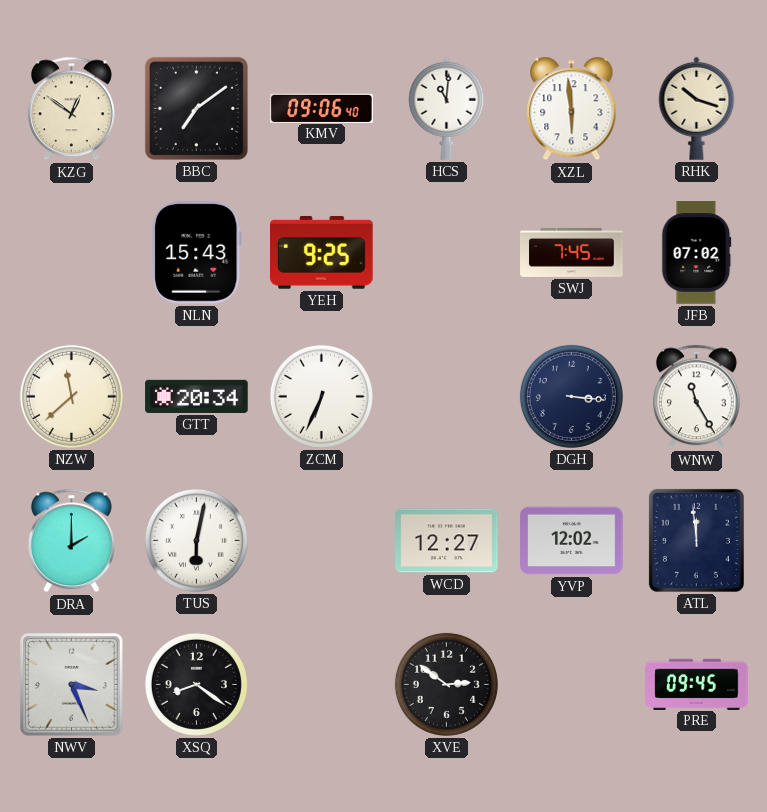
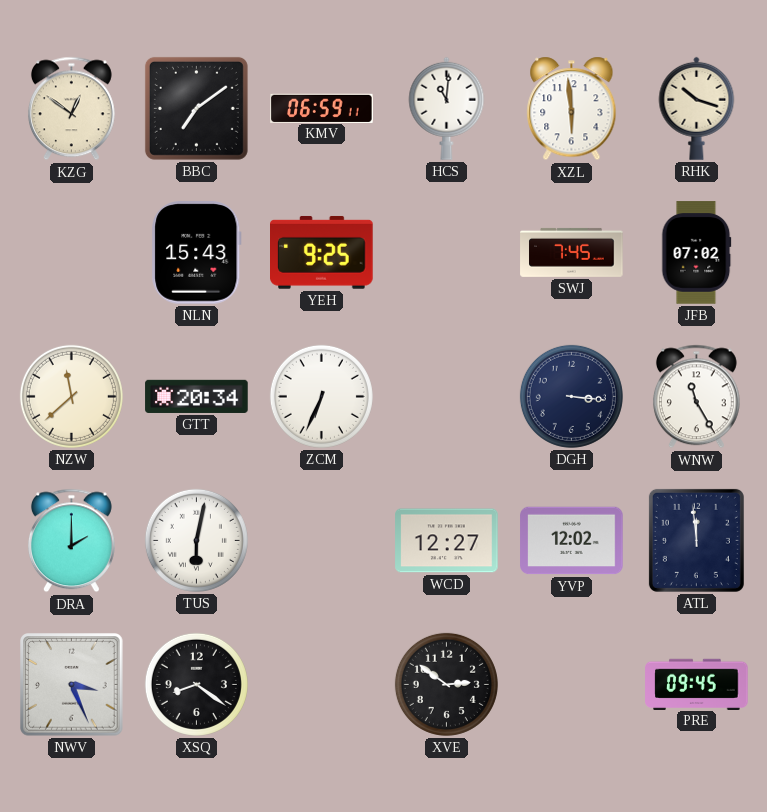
KMV: 09:06 -> 06:59 (322, 108)
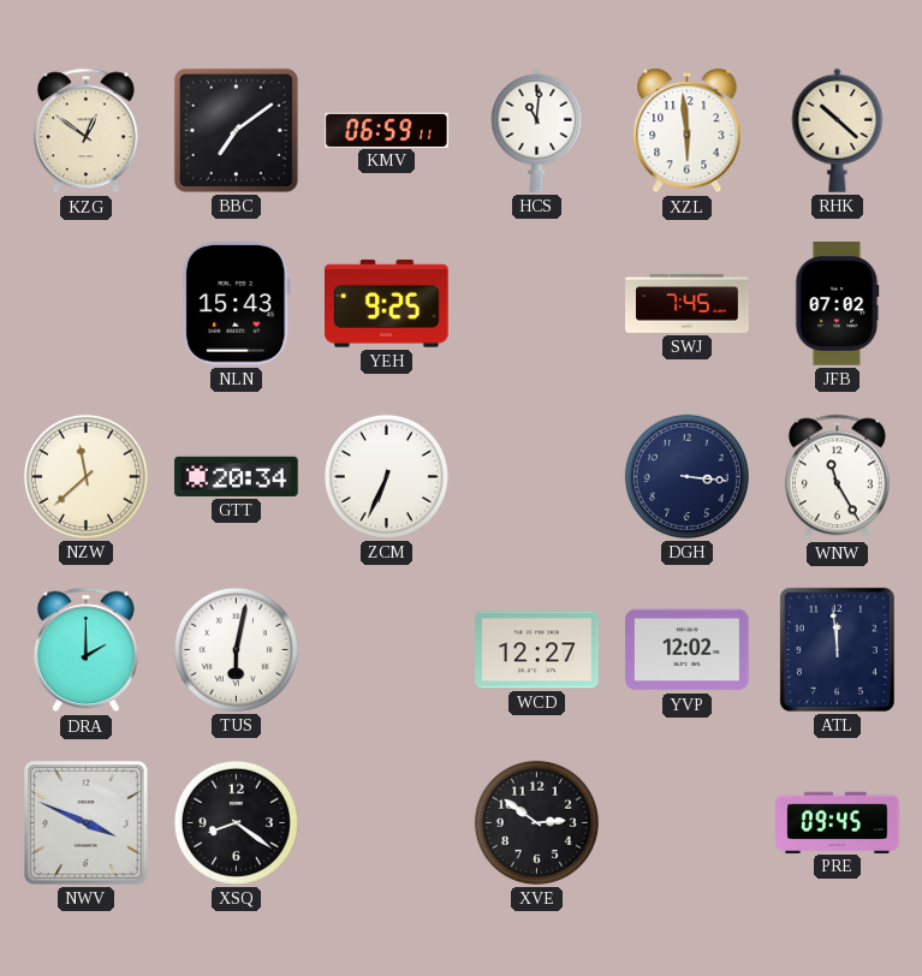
RHK: 10:18 -> 10:22 (838, 130)
NWV: 3:26 -> 3:49 (87, 823)
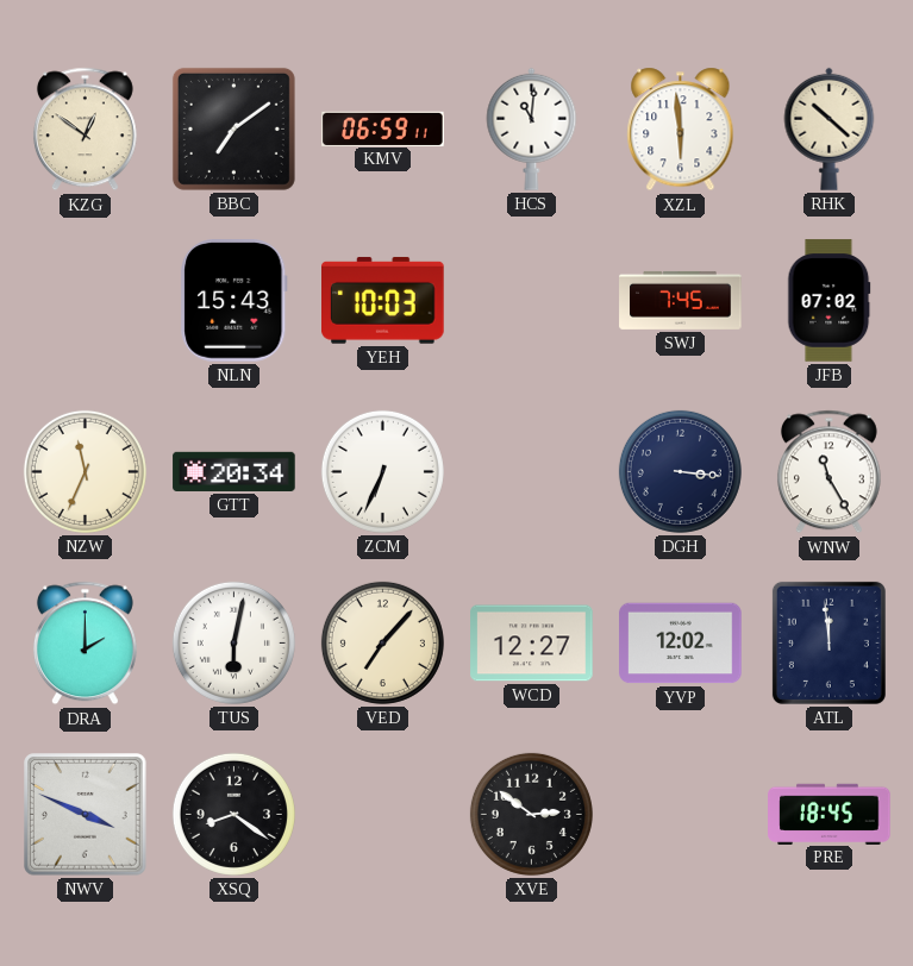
YEH: 9:25 -> 10:03 (383, 300)
NZW: 11:38 -> 11:34 (85, 471)
VED: none -> 7:07 (382, 642)
PRE: 09:45 -> 18:45 (830, 814)
